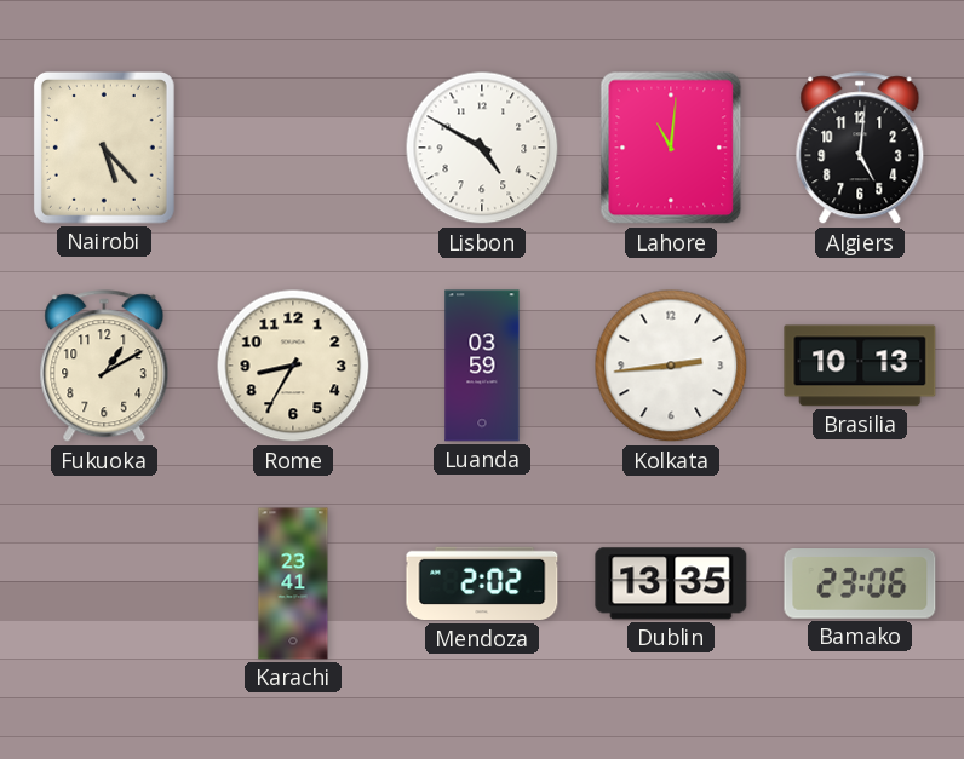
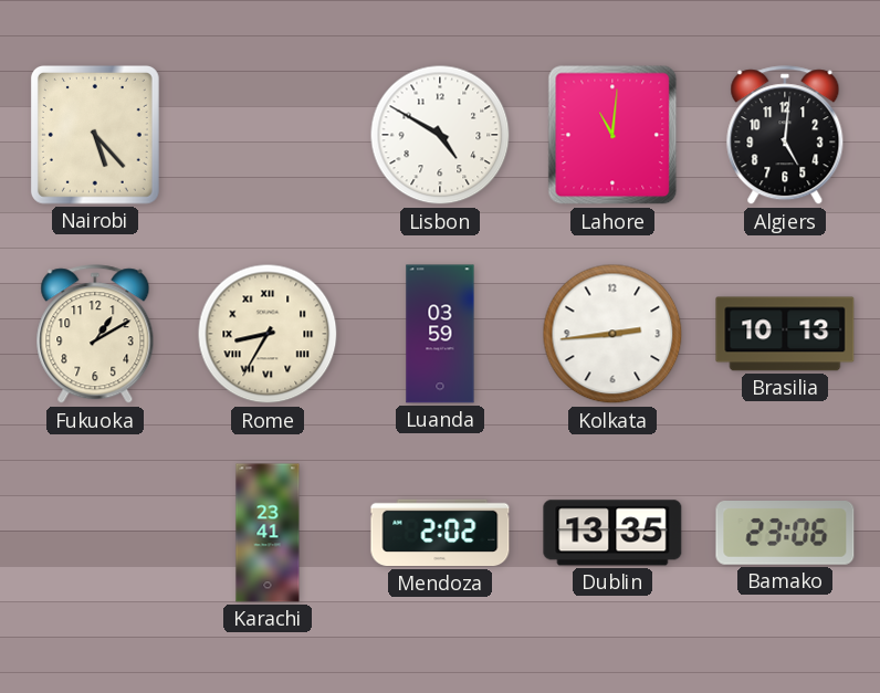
Rome numerals: Arabic -> Roman (268, 334)
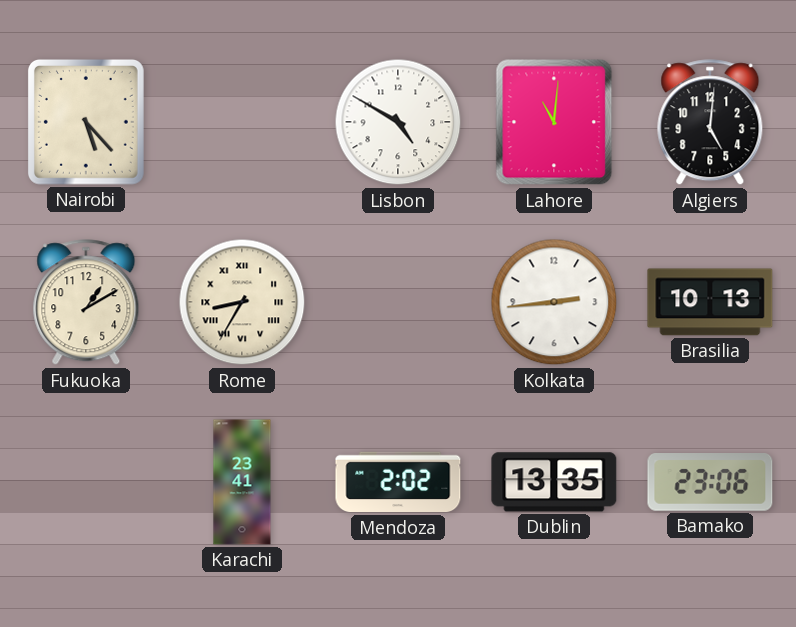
Luanda: 03:59 -> none (440, 334)
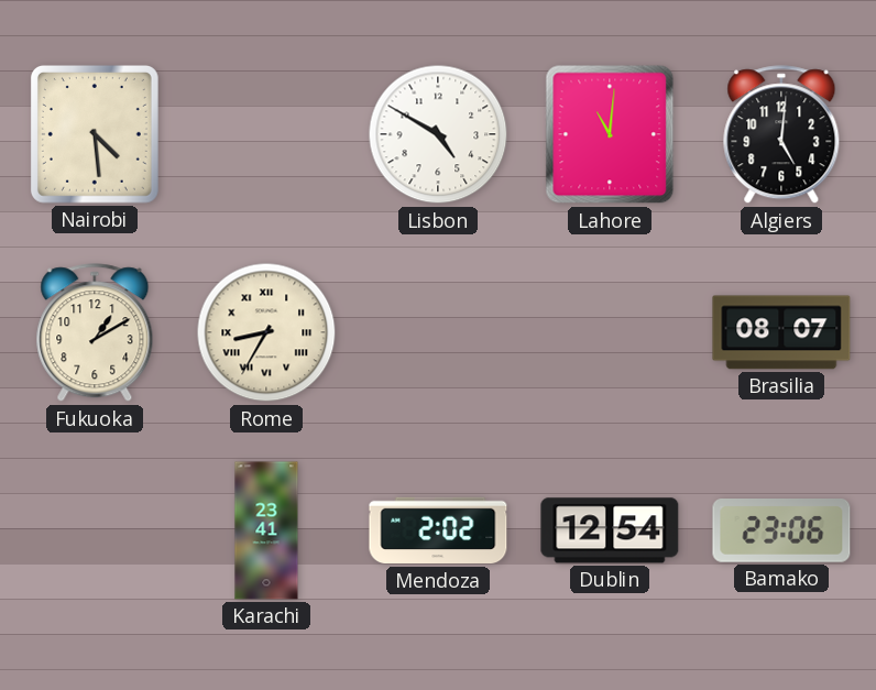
Nairobi: 5:23 -> 4:29 (95, 134)
Kolkata: 2:44 -> none (554, 302)
Brasilia: 10:13 -> 08:07 (781, 332)
Dublin: 13:35 -> 12:54 (610, 530)
